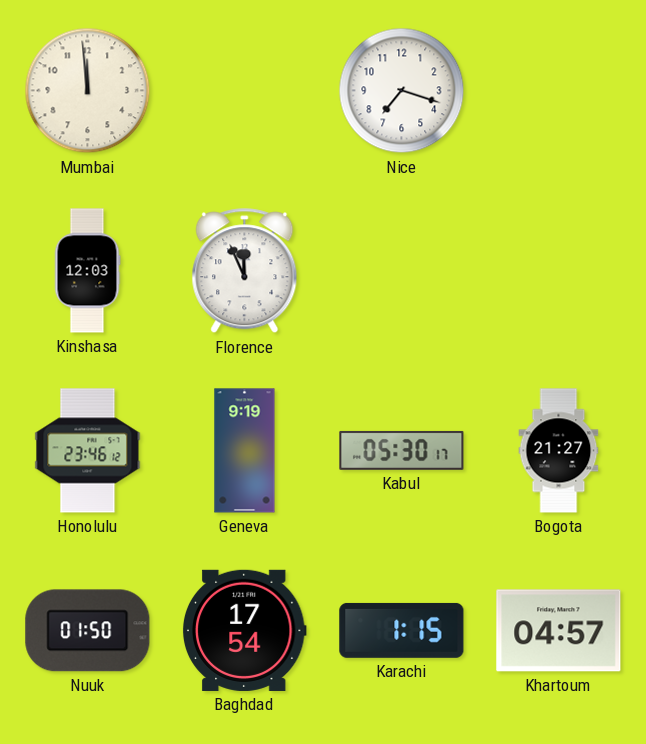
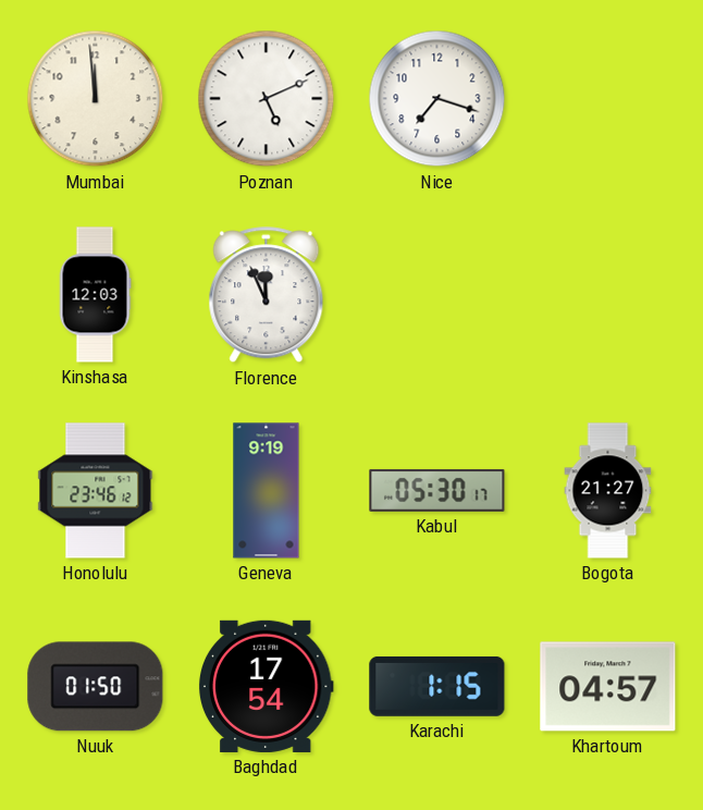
Poznan: none -> 5:11 (267, 99)
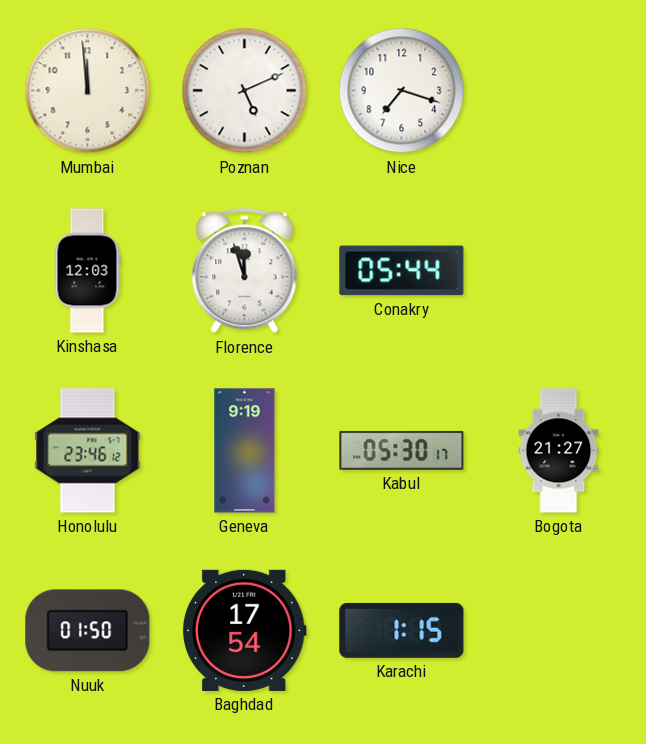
Florence: 11:56 -> 11:57 (245, 271)
Conakry: none -> 05:44 (402, 271)
Khartoum: 04:57 -> none (608, 687)
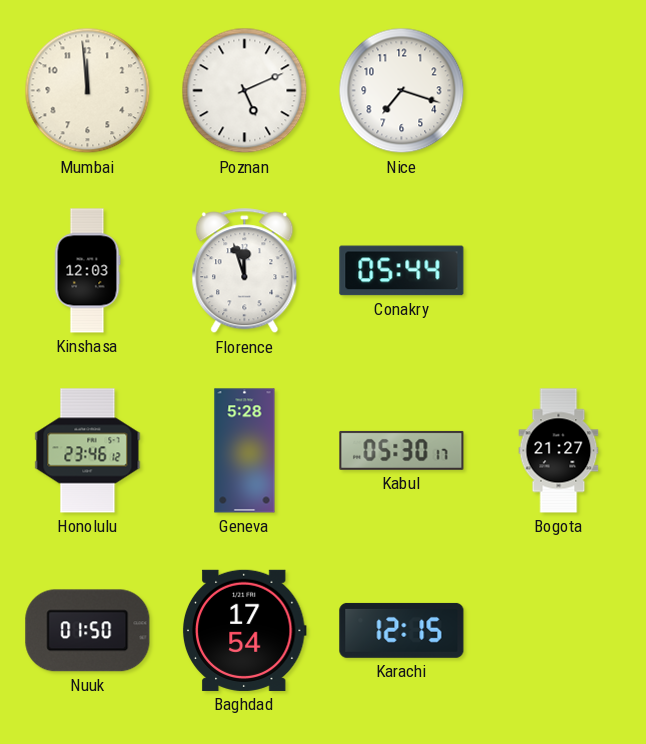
Geneva: 9:19 -> 5:28 (245, 451)
Karachi: 1:15 -> 12:15 (402, 630)
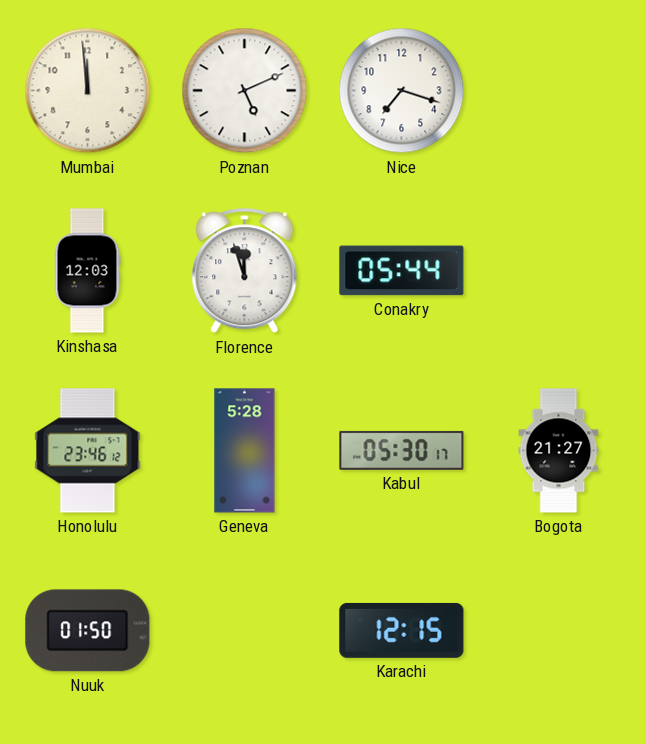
Baghdad: 17:54 -> none (244, 630)
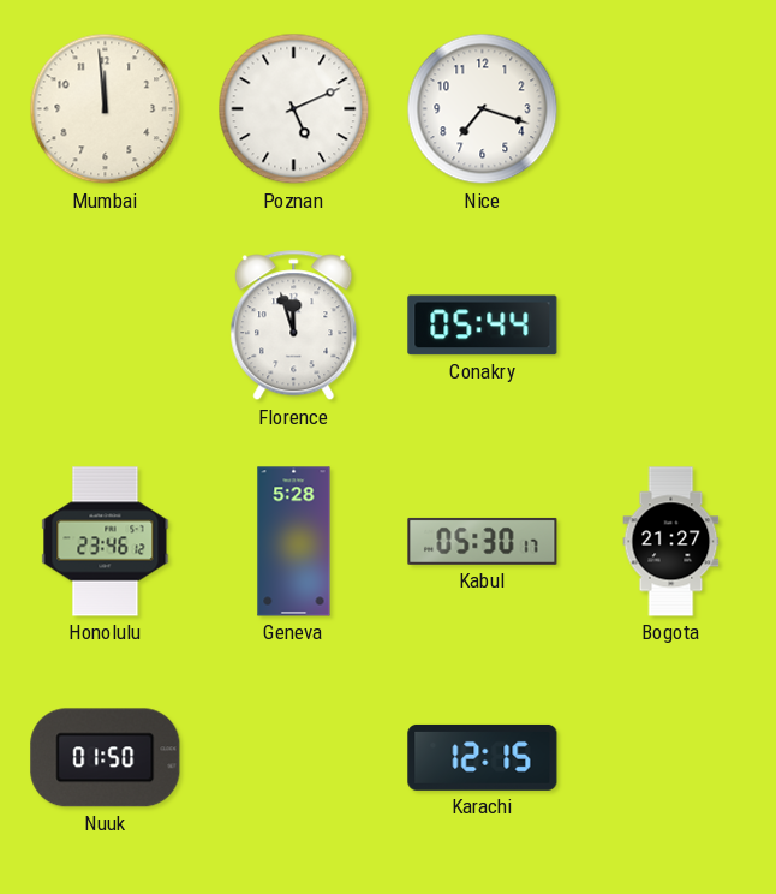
Kinshasa: 12:03 -> none (87, 271)
